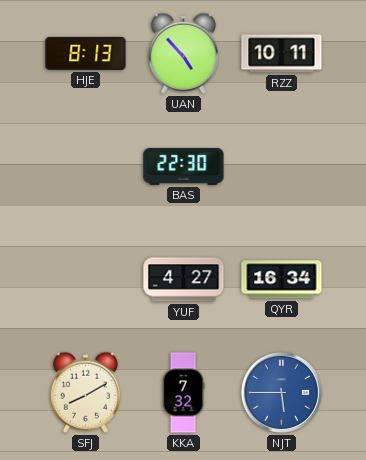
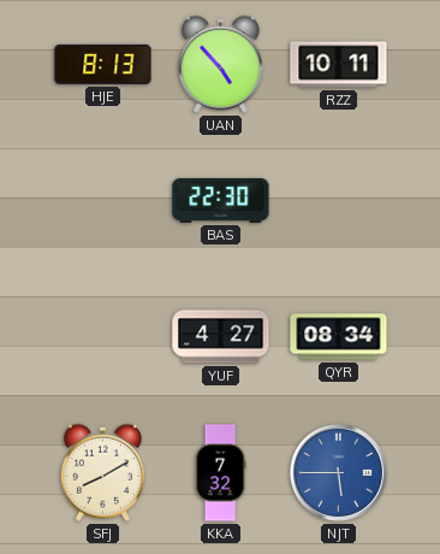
QYR: 16:34 -> 08:34 (339, 337)
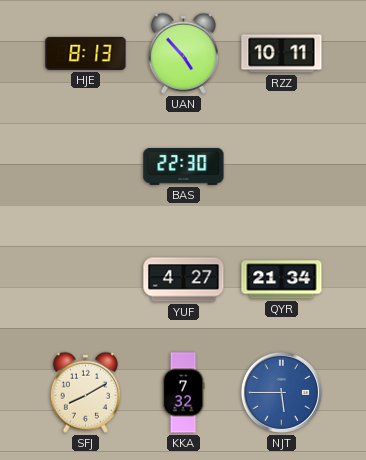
QYR: 08:34 -> 21:34 (282, 280)
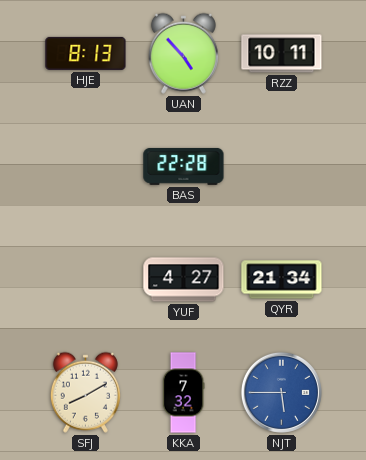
BAS: 22:30 -> 22:28 (184, 166)
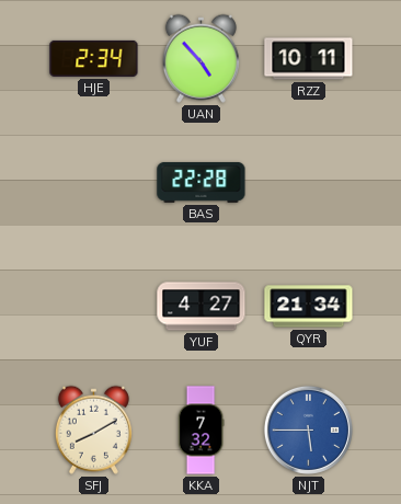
HJE: 8:13 -> 2:34 (94, 58)
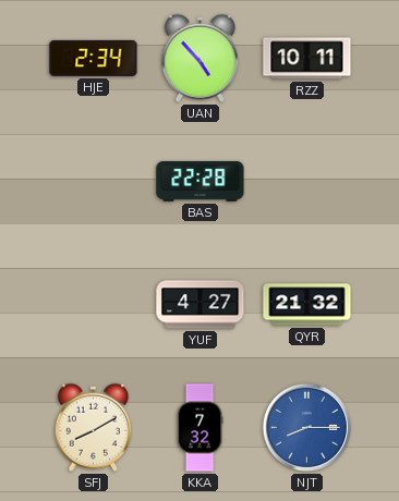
QYR: 21:34 -> 21:32 (307, 305)
NJT: 5:45 -> 8:15 (306, 427)
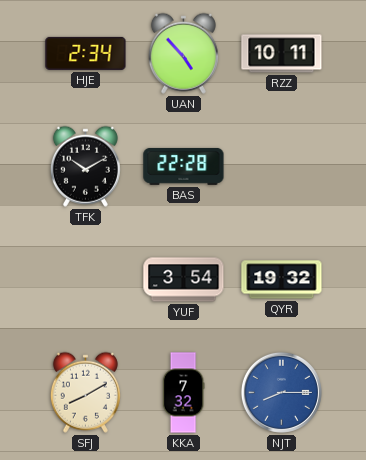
TFK: none -> 10:10 (85, 166)
YUF: 4:27 -> 3:54 (184, 280)
QYR: 21:32 -> 19:32 (282, 280)
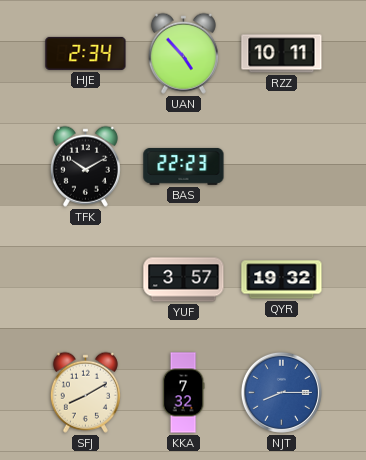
BAS: 22:28 -> 22:23 (184, 166)
YUF: 3:54 -> 3:57 (184, 280)
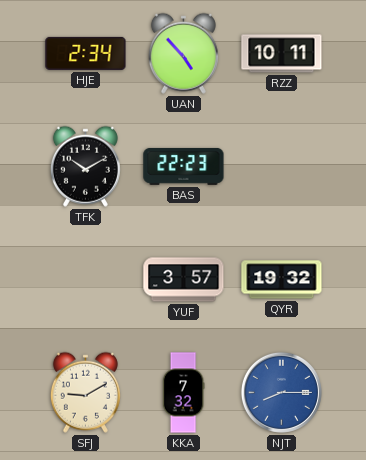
SFJ: 8:10 -> 9:10 (85, 392)
